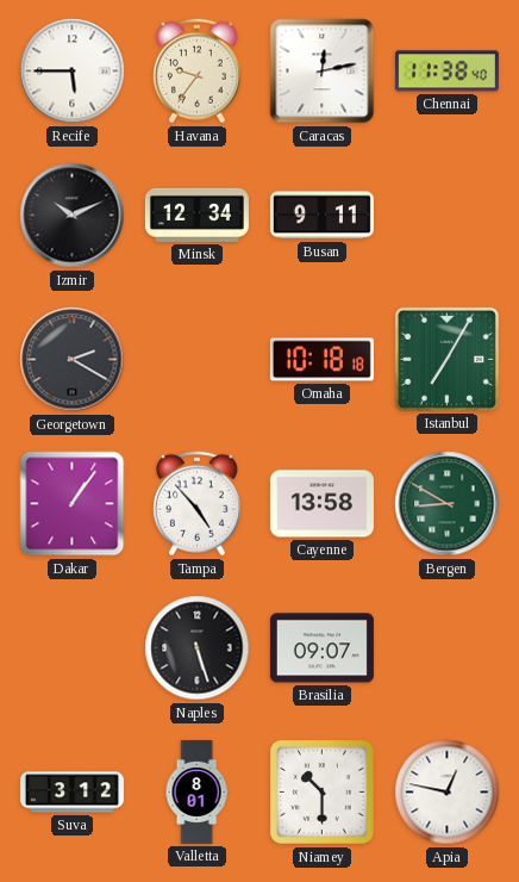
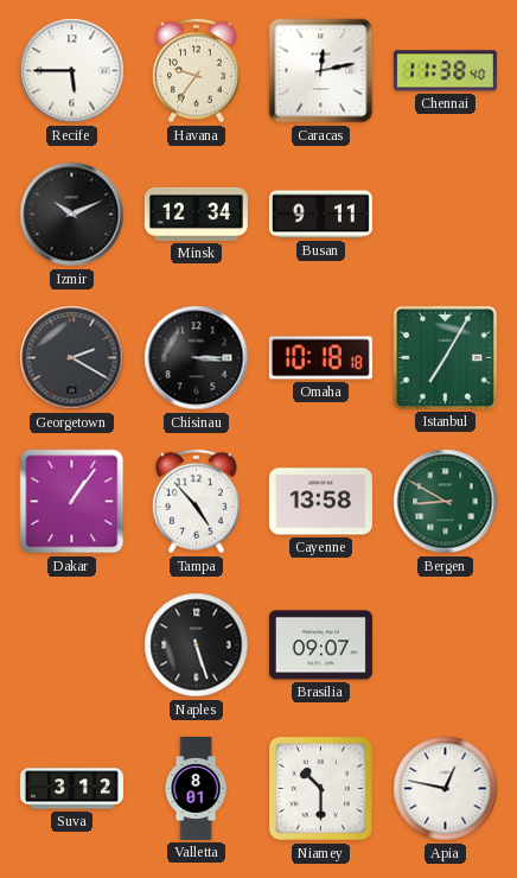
Chisinau: none -> 3:15 (197, 358)
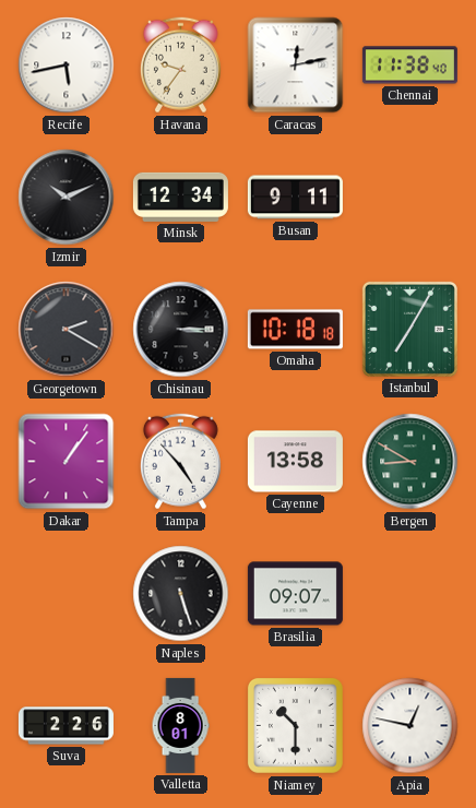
Recife: 5:45 -> 5:43 (67, 66)
Suva: 3:12 -> 2:26 (66, 726)
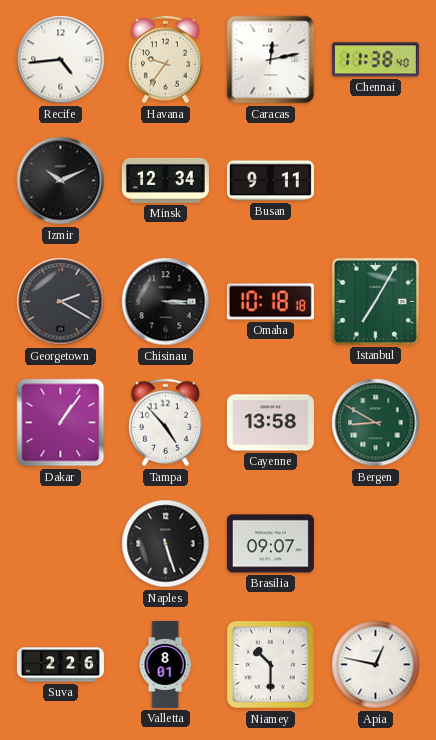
Recife: 5:43 -> 4:44 (61, 60)
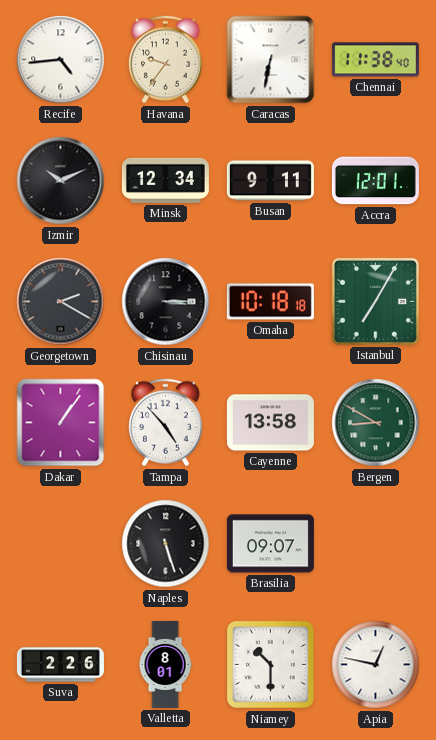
Caracas: 12:13 -> 6:32 (271, 60)
Accra: none -> 12:01 (375, 181)
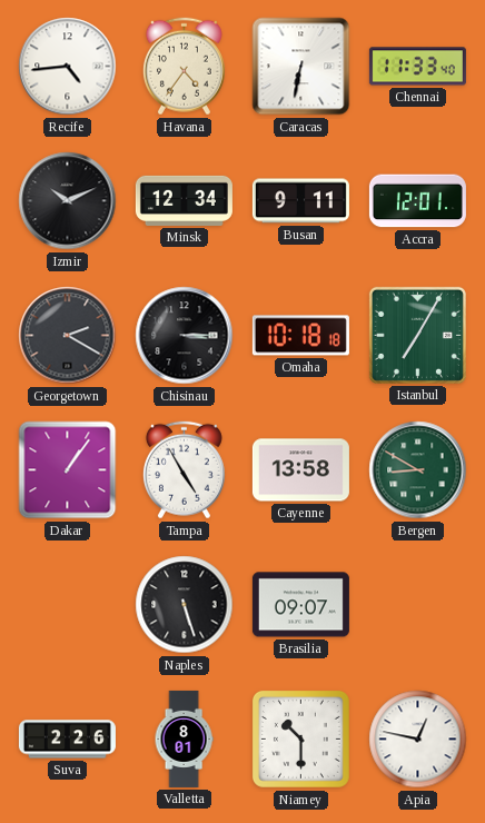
Havana: 9:36 -> 4:36 (184, 67)
Chennai: 11:38 -> 11:33 (417, 67)
Tampa: 4:53 -> 4:55 (184, 470)
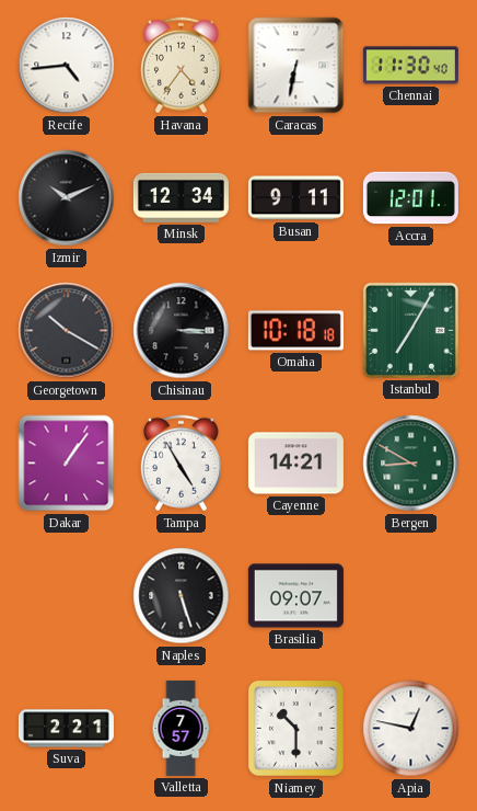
Chennai: 11:33 -> 11:30 (410, 66)
Georgetown: 2:20 -> 10:20 (67, 331)
Cayenne: 13:58 -> 14:21 (295, 464)
Suva: 2:26 -> 2:21 (66, 729)
Valletta: 8:01 -> 7:57 (181, 728)
